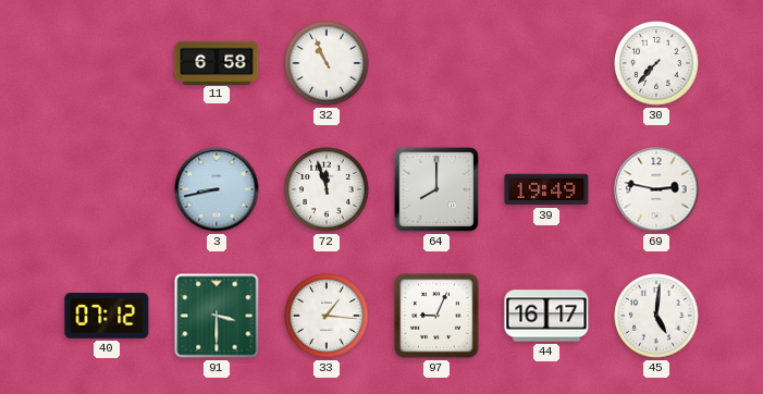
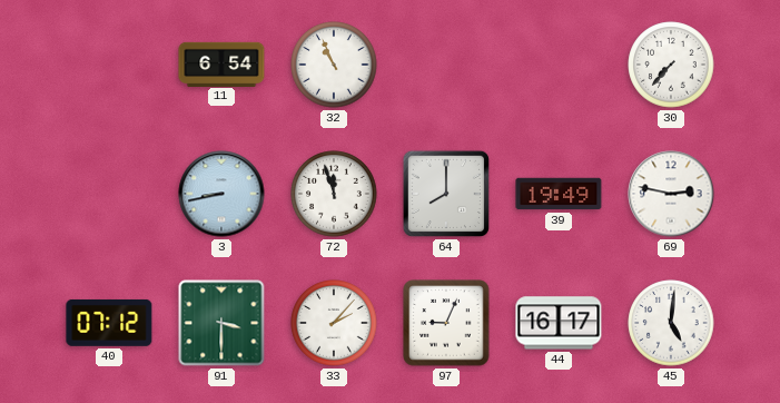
11: 6:58 -> 6:54 (221, 63)
33: 1:16 -> 2:07 (334, 323)
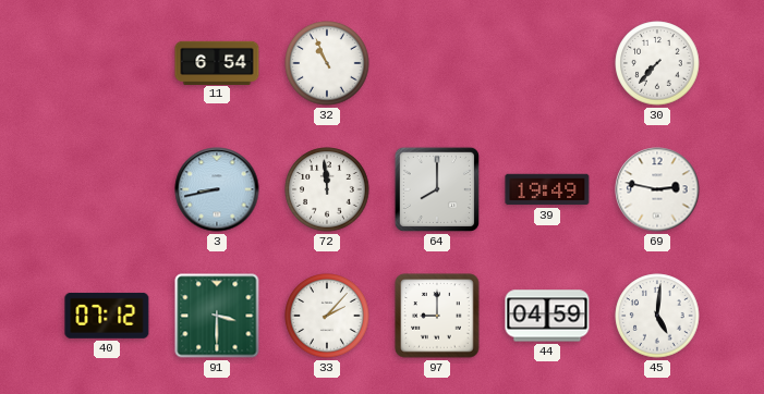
72: 11:57 -> 11:59 (327, 189)
97: 9:04 -> 9:00 (437, 316)
44: 16:17 -> 04:59 (547, 316)
